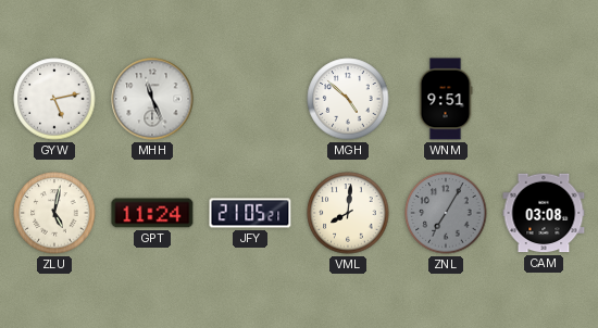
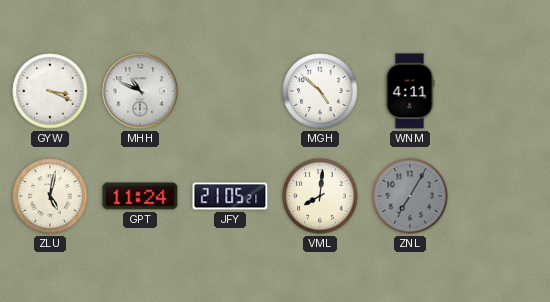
GYW: 5:13 -> 3:19 (50, 91)
MHH: 11:26 -> 10:49 (140, 91)
WNM: 9:51 -> 4:11 (410, 91)
CAM: 03:08 -> none (544, 213)
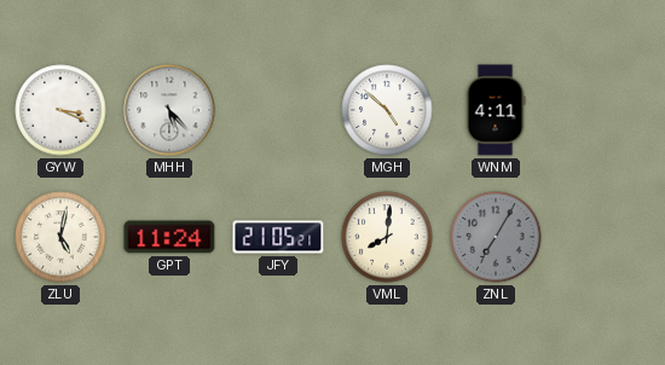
MHH: 10:49 -> 5:23 (169, 110)
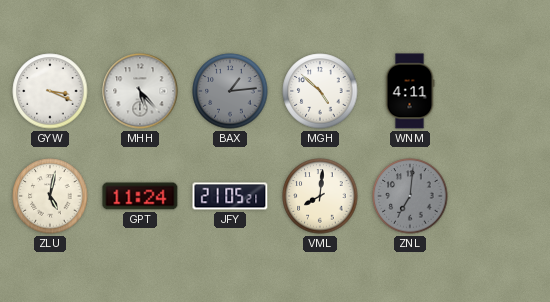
BAX: none -> 1:14 (230, 91)
ZNL: 7:05 -> 7:01 (410, 196)
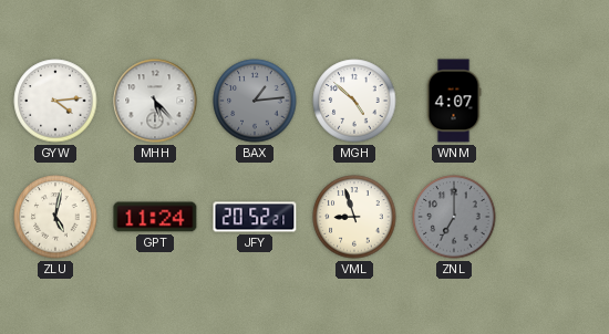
GYW: 3:19 -> 4:14 (55, 101)
WNM: 4:11 -> 4:07 (454, 101)
JFY: 21:05 -> 20:52 (255, 217)
VML: 8:01 -> 8:57 (354, 217)
ZNL: 7:01 -> 7:00 (454, 217)
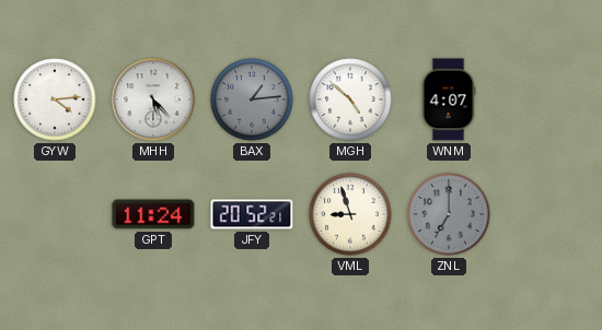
ZLU: 5:02 -> none (55, 217)
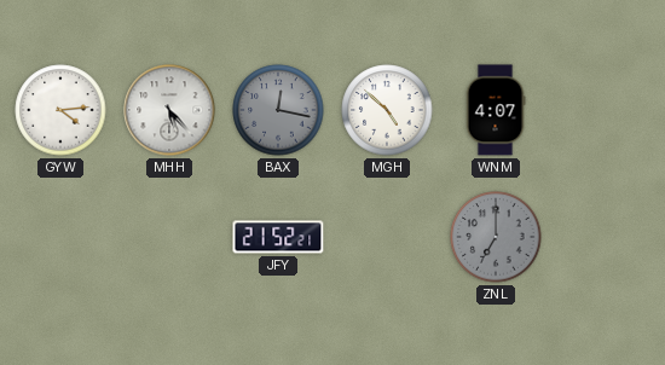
BAX: 1:14 -> 12:17 (278, 110)
GPT: 11:24 -> none (153, 214)
JFY: 20:52 -> 21:52 (278, 237)
VML: 8:57 -> none (350, 214)
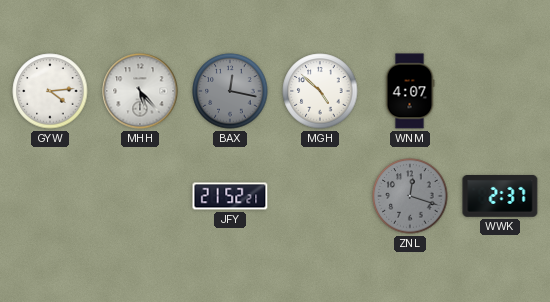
ZNL: 7:00 -> 12:18 (410, 196)
WWK: none -> 2:37 (500, 197)
